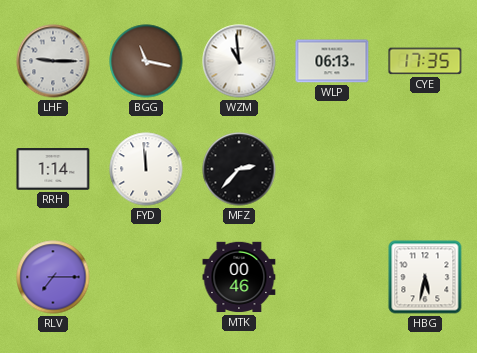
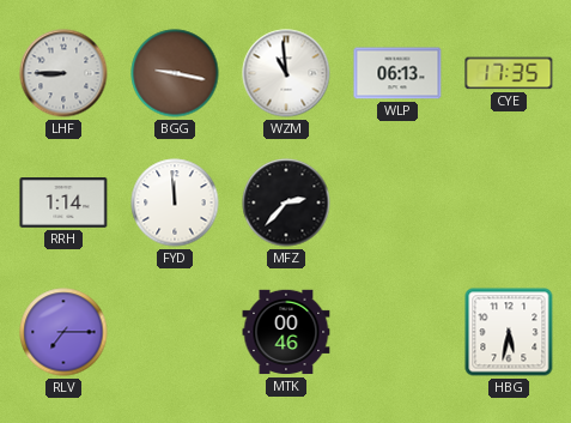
LHF: 9:15 -> 8:45 (63, 73)
BGG: 11:17 -> 9:17 (175, 73)
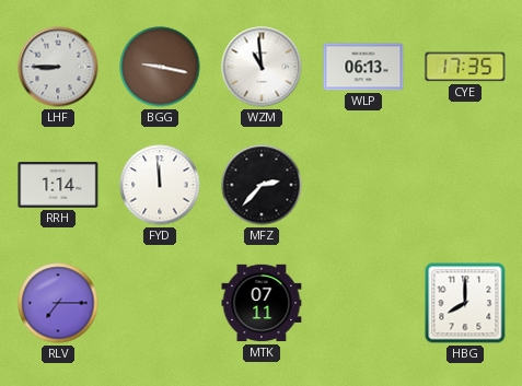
MTK: 00:46 -> 07:11 (262, 303)
HBG: 5:32 -> 8:00 (465, 303)
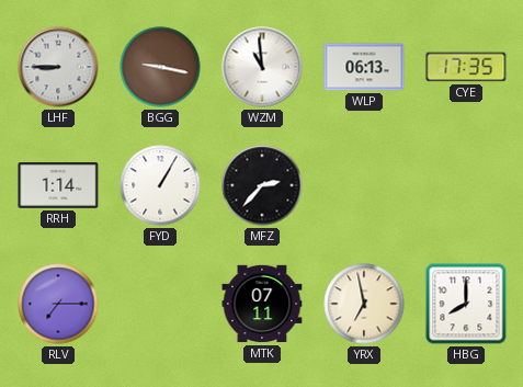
FYD: 11:59 -> 1:05 (160, 185)
YRX: none -> 6:58 (364, 304)
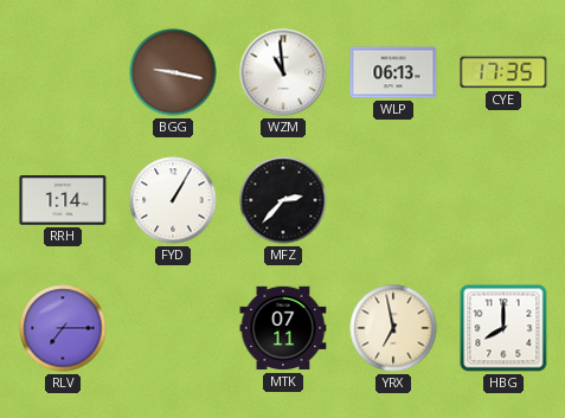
LHF: 8:45 -> none (58, 67)
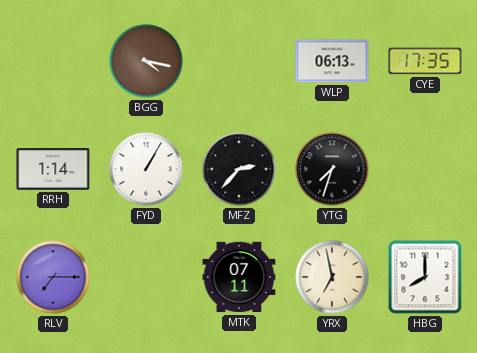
BGG: 9:17 -> 4:17 (146, 61)
WZM: 10:59 -> none (283, 72)
YTG: none -> 7:33 (332, 169)
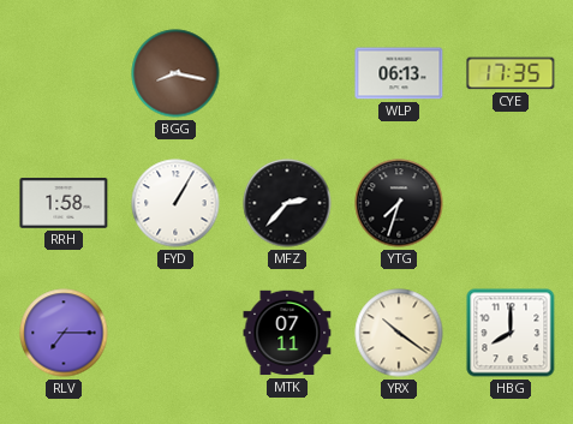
BGG: 4:17 -> 8:17 (175, 73)
RRH: 1:14 -> 1:58 (64, 204)
YRX: 6:58 -> 10:21 (399, 333)
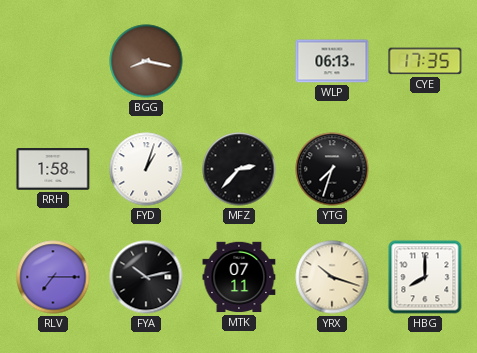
FYD: 1:05 -> 1:03 (146, 169)
FYA: none -> 10:13 (146, 277)
YRX: 10:21 -> 10:18 (332, 277)
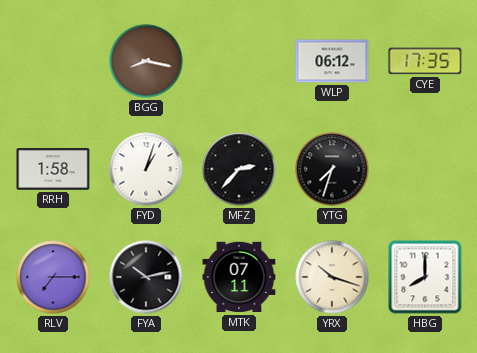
WLP: 06:13 -> 06:12 (332, 61)
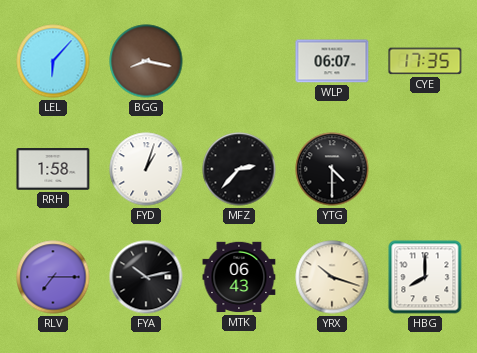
LEL: none -> 6:07 (53, 61)
WLP: 06:12 -> 06:07 (332, 61)
YTG: 7:33 -> 4:30 (332, 169)
MTK: 07:11 -> 06:43 (239, 277)
